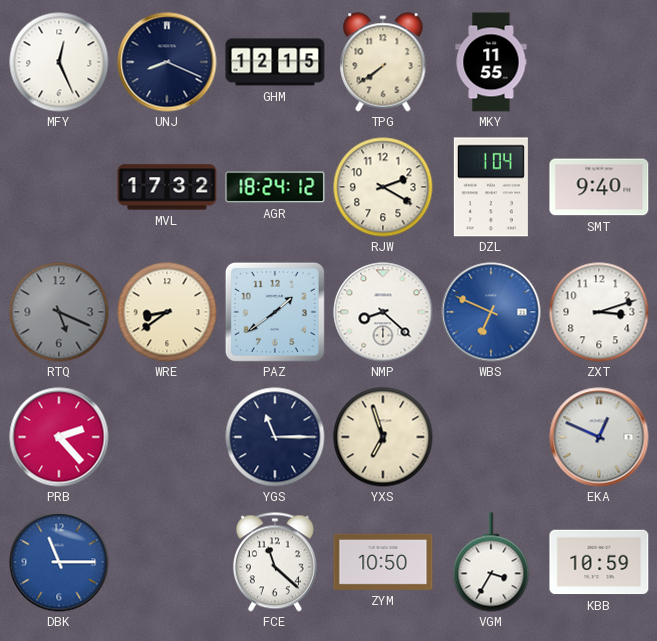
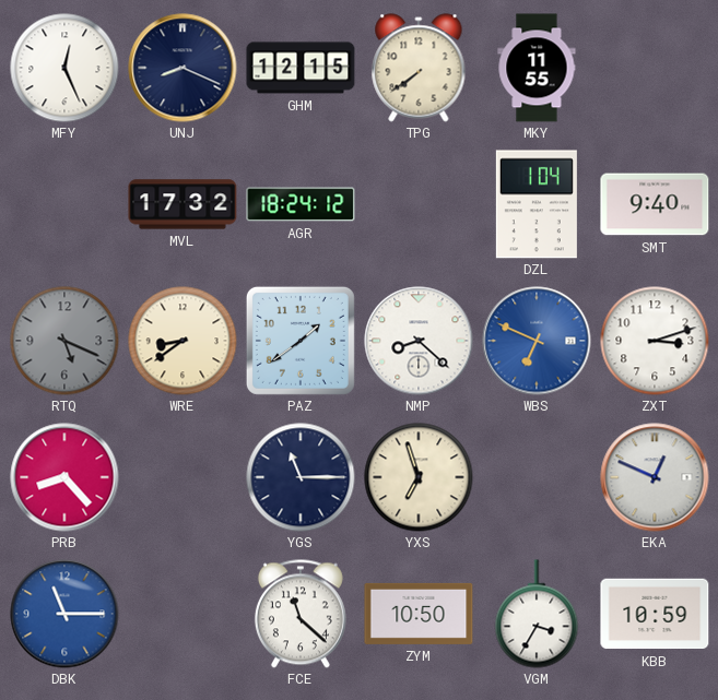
RJW: 2:20 -> none (383, 187)
PRB: 2:23 -> 8:23 (64, 477)
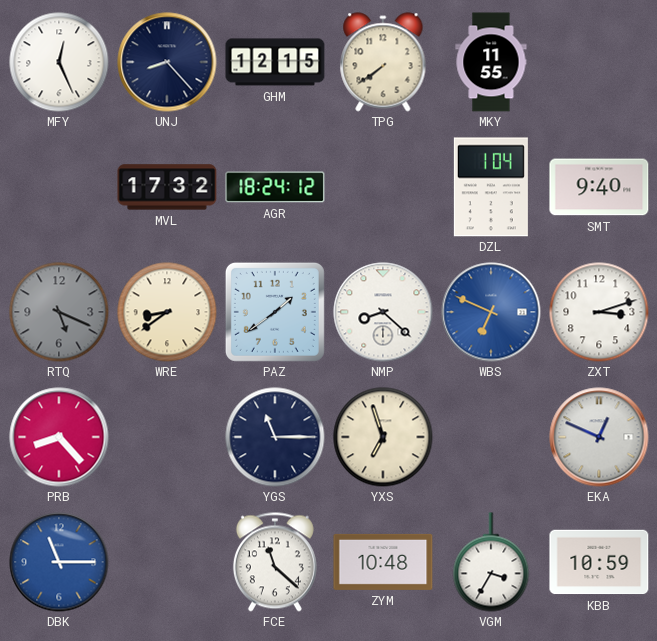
UNJ: 8:19 -> 8:23 (167, 62)
ZYM: 10:50 -> 10:48 (383, 562)
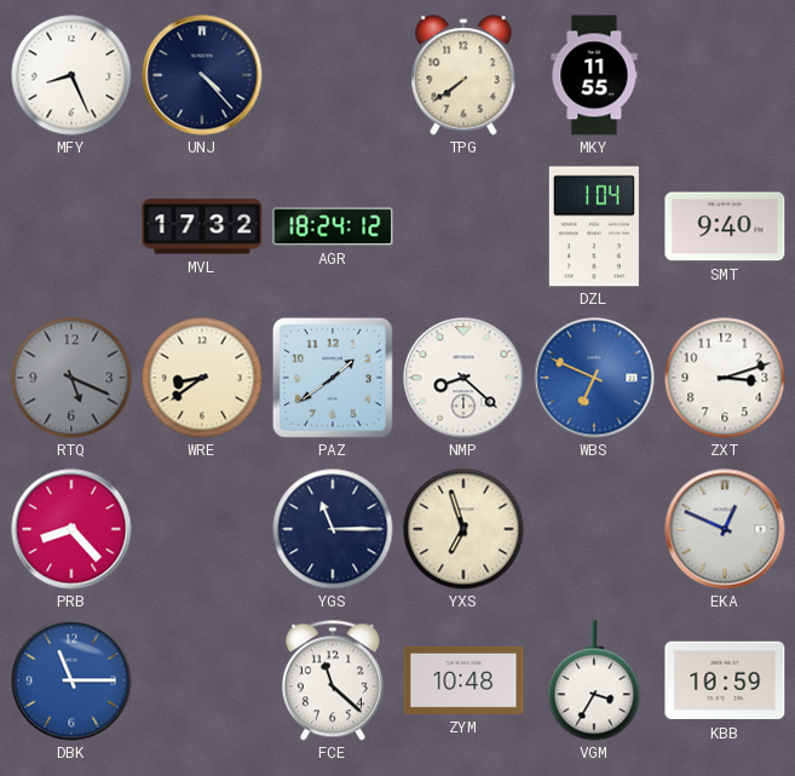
MFY: 12:26 -> 8:26 (71, 75)
UNJ: 8:23 -> 4:23 (202, 75)
GHM: 12:15 -> none (275, 62)
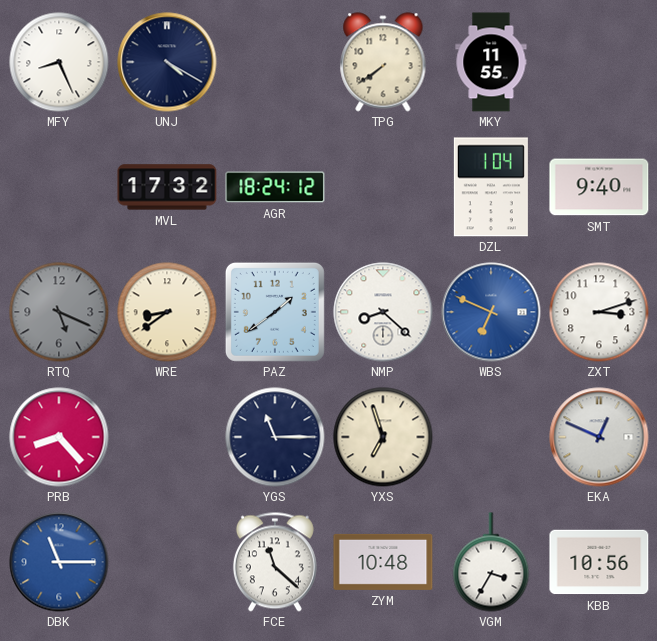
UNJ: 4:23 -> 4:20 (167, 62)
KBB: 10:59 -> 10:56 (599, 562)
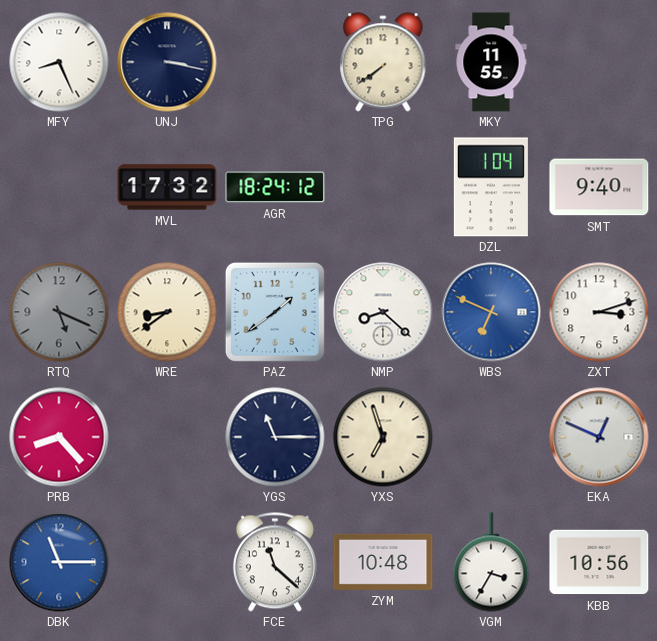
UNJ: 4:20 -> 3:17 (167, 62)
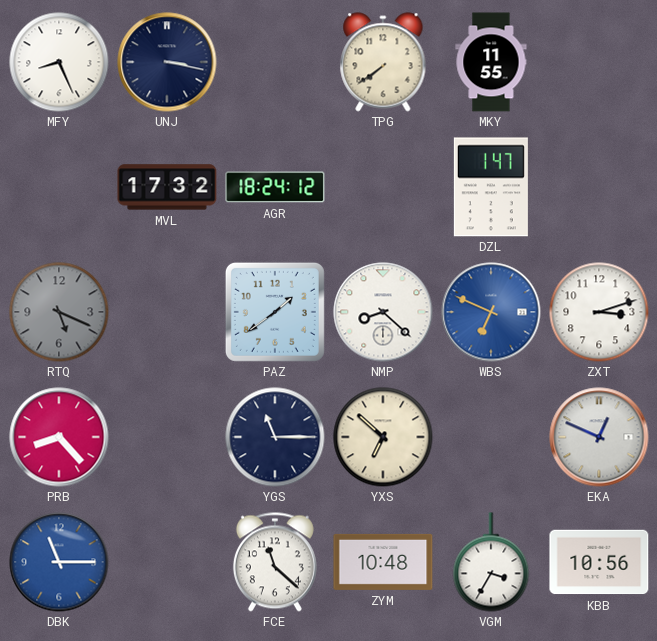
DZL: 1:04 -> 1:47 (491, 187)
SMT: 9:40 -> none (599, 187)
WRE: 8:39 -> none (167, 312)
YXS: 6:57 -> 6:52 (383, 437)
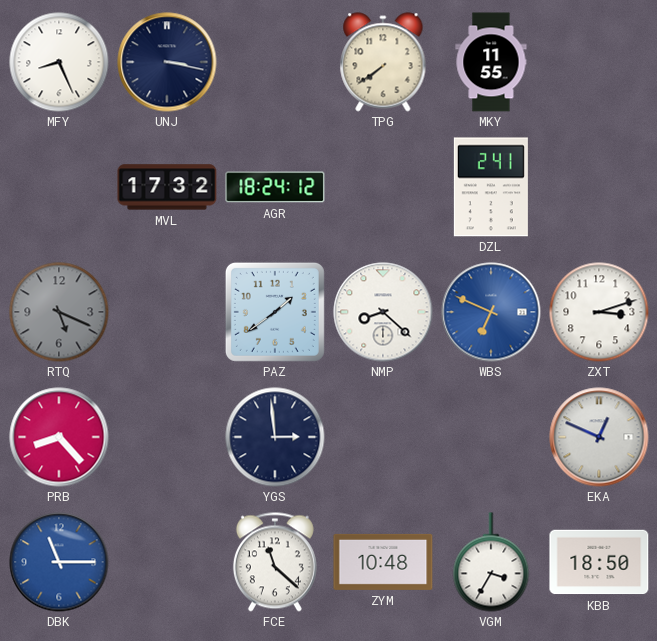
DZL: 1:47 -> 2:41 (491, 187)
YGS: 11:15 -> 2:59 (275, 437)
YXS: 6:52 -> none (383, 437)
KBB: 10:56 -> 18:50 (599, 562)
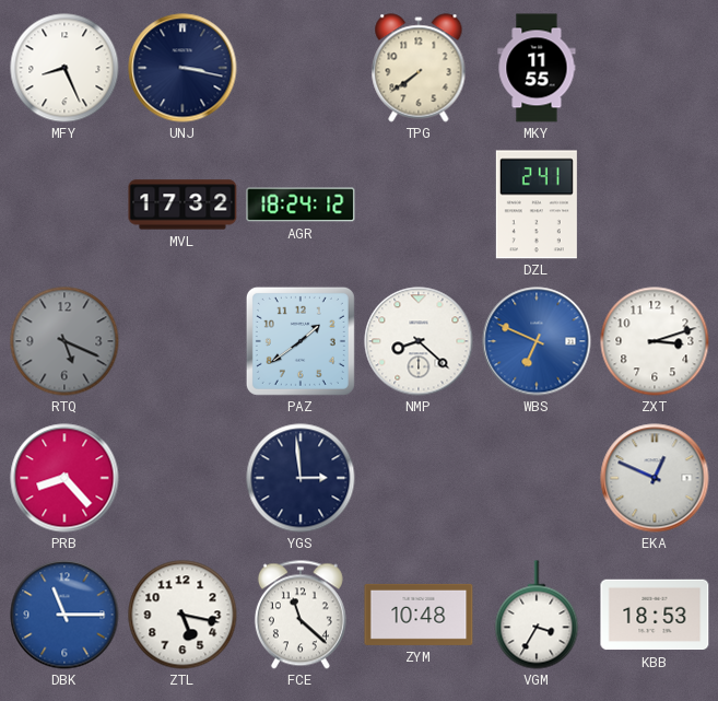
ZTL: none -> 5:17 (183, 615)
KBB: 18:50 -> 18:53 (655, 615)
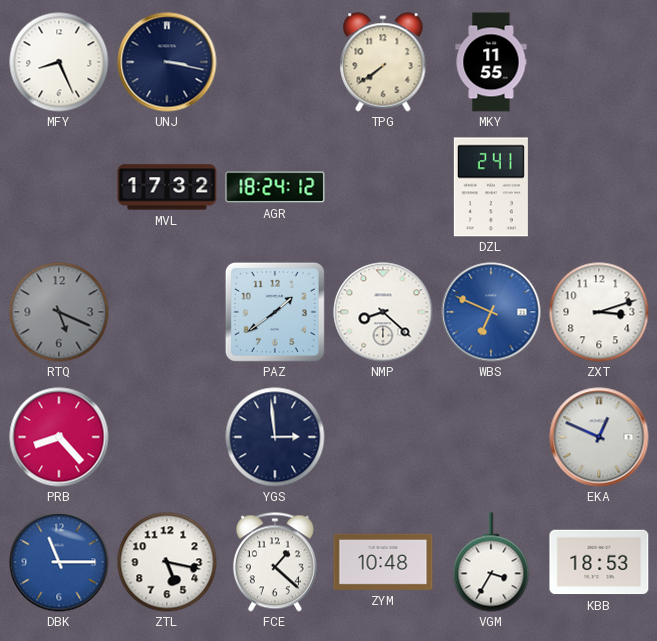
FCE: 11:22 -> 1:22 (275, 562)
